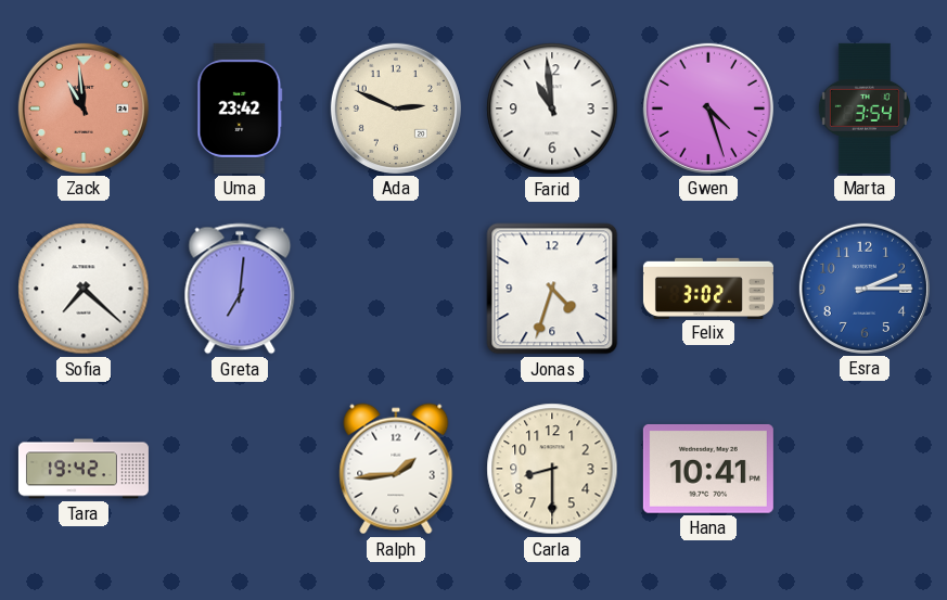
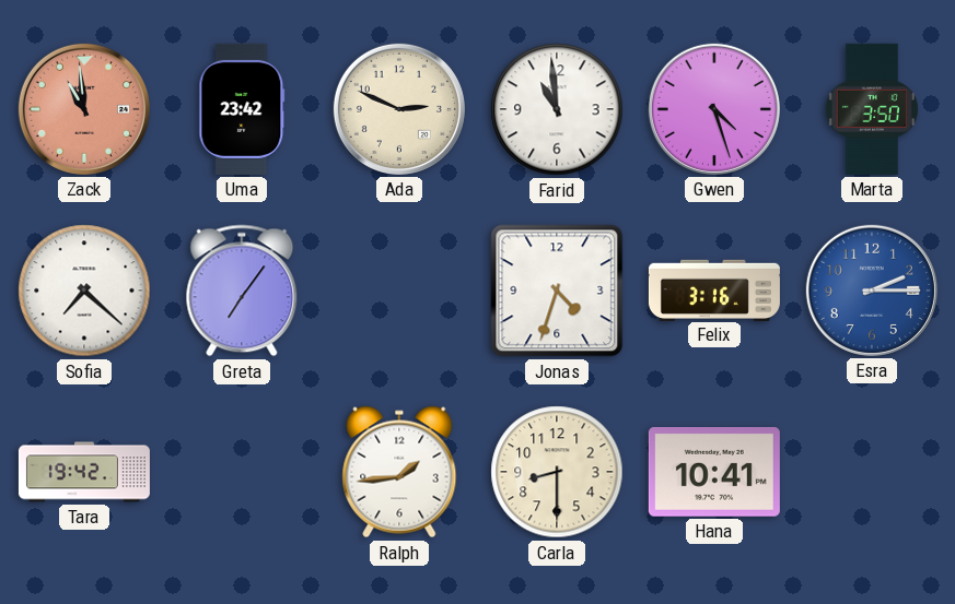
Marta: 3:54 -> 3:50 (872, 109)
Greta: 7:01 -> 7:06 (242, 291)
Felix: 3:02 -> 3:16 (714, 289)
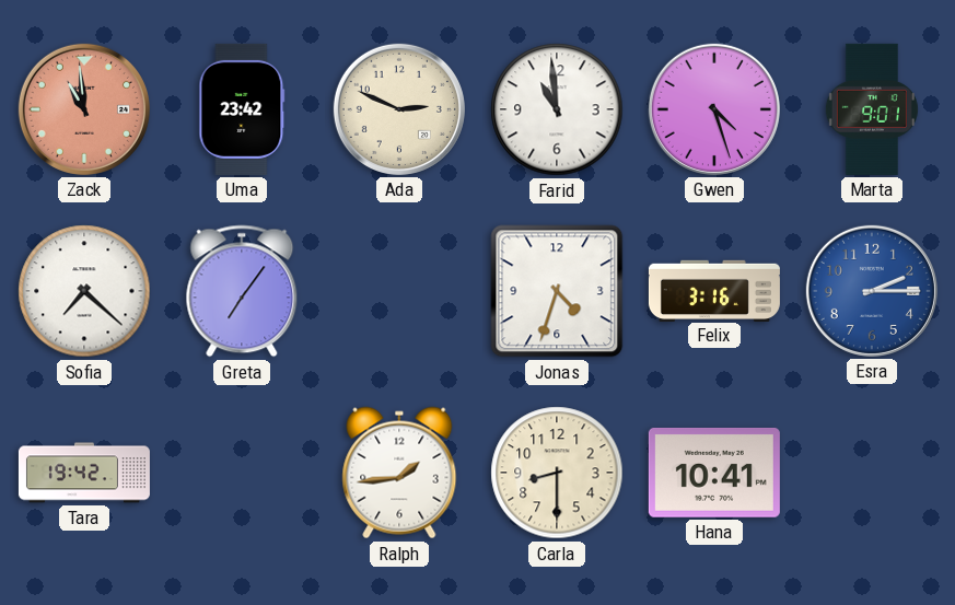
Marta: 3:50 -> 9:01 (872, 109)
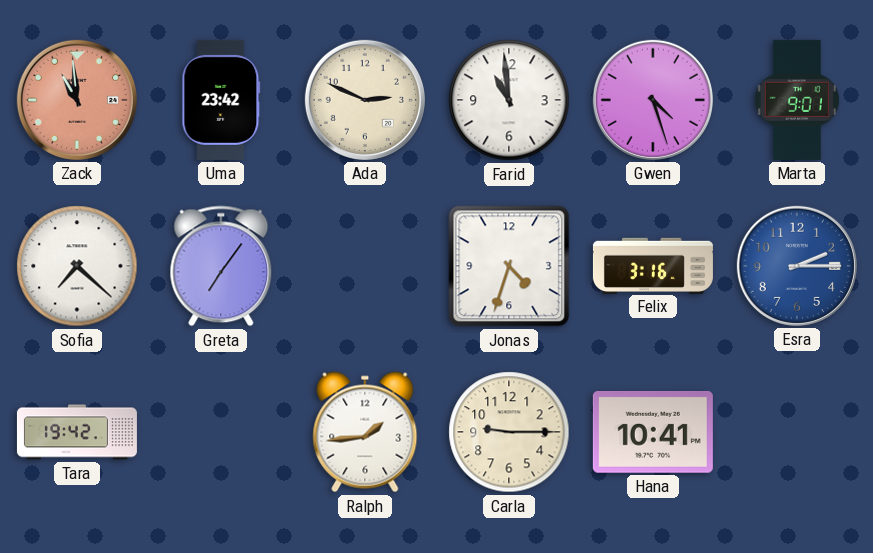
Carla: 8:30 -> 9:15 (509, 432)
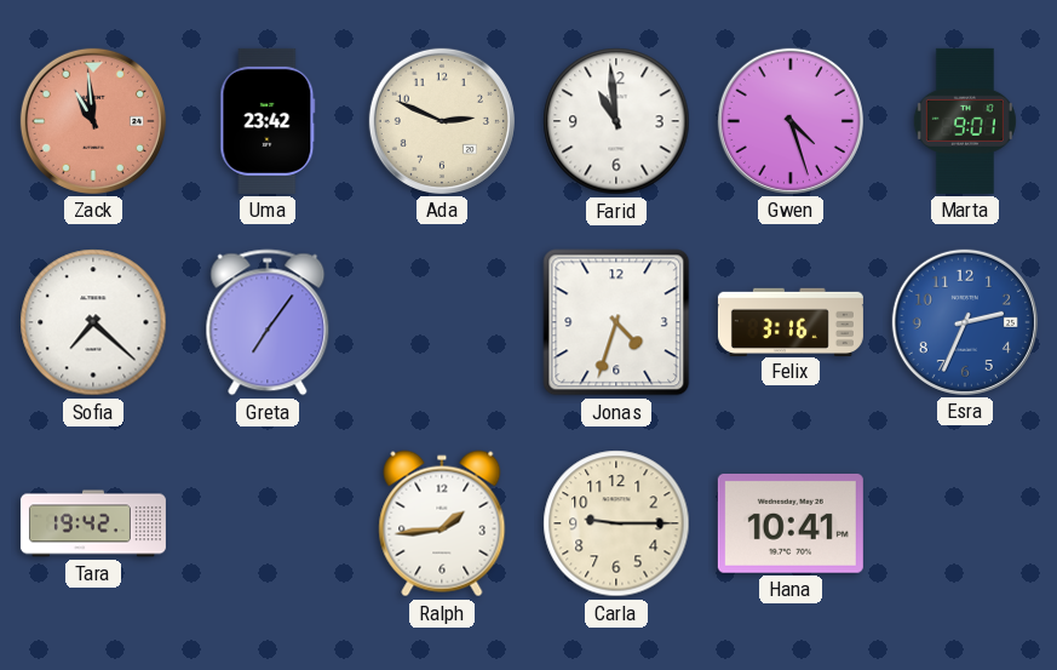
Esra: 2:15 -> 2:34 (965, 322)
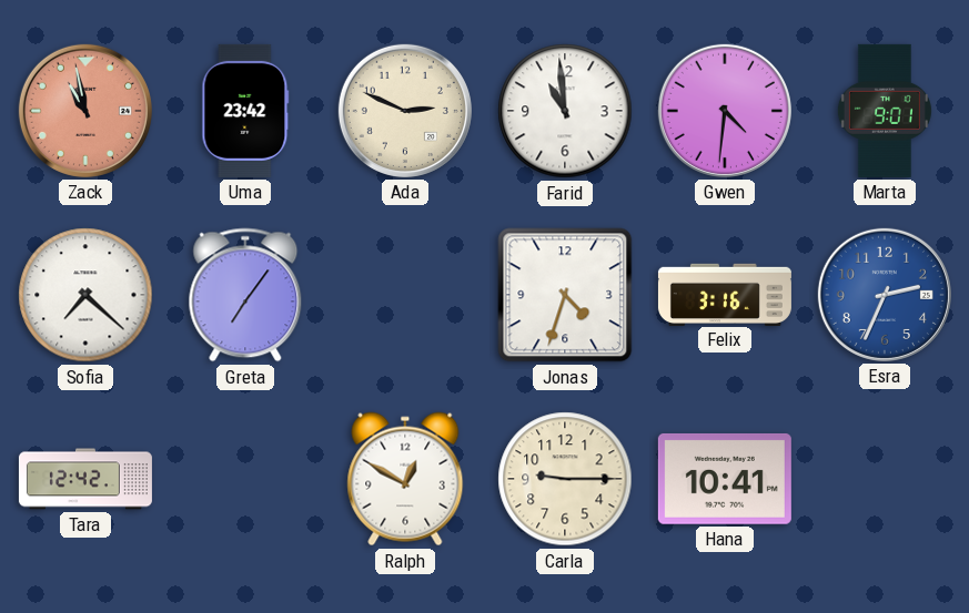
Zack: 10:59 -> 10:58 (85, 111)
Gwen: 4:27 -> 4:31 (725, 111)
Tara: 19:42 -> 12:42 (85, 479)
Ralph: 1:44 -> 12:50 (405, 479)
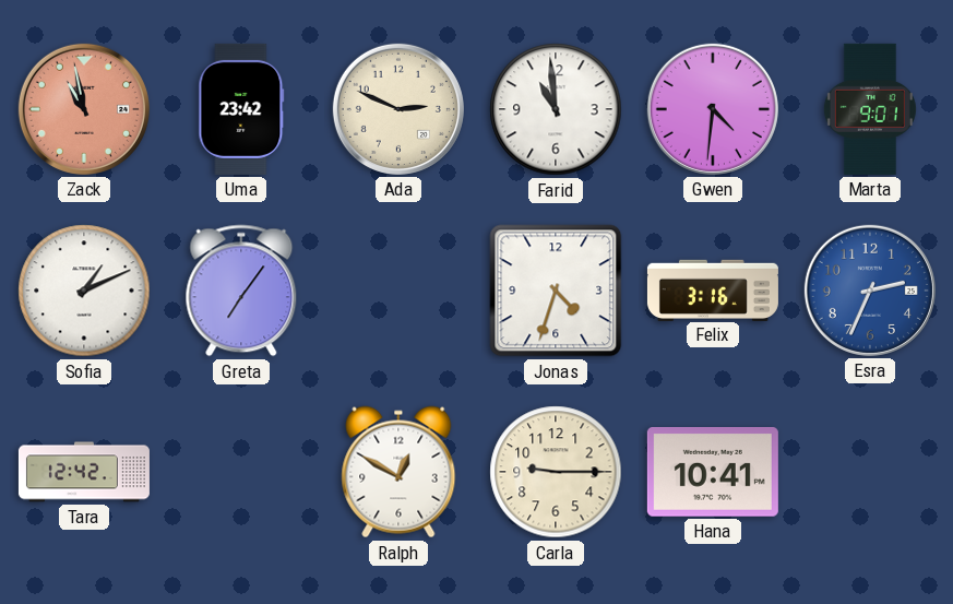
Sofia: 7:22 -> 1:11 (84, 291)
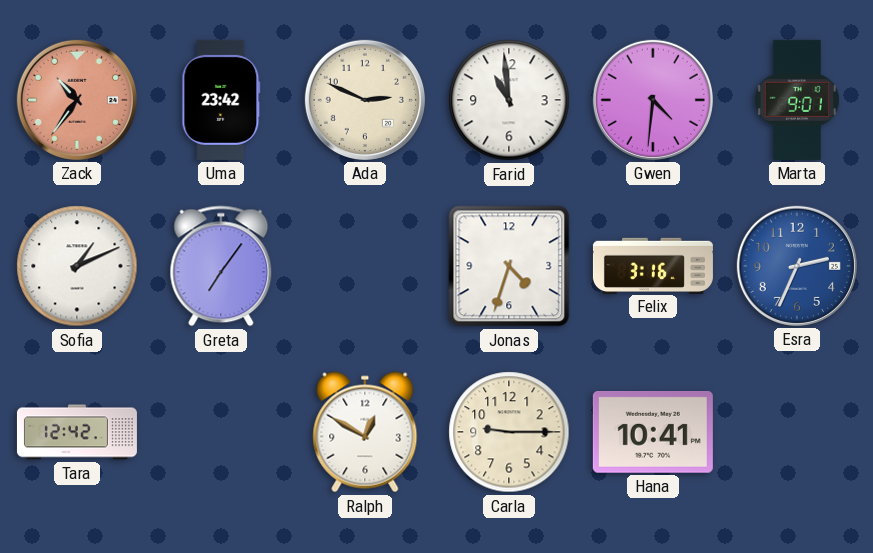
Zack: 10:58 -> 10:36 (77, 100)
